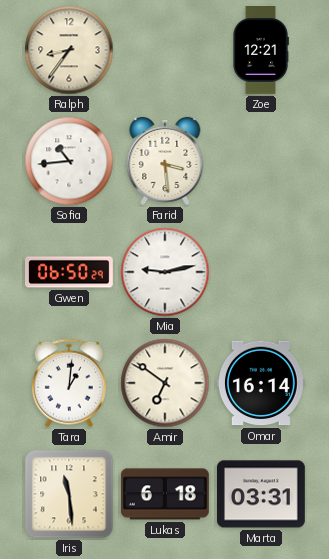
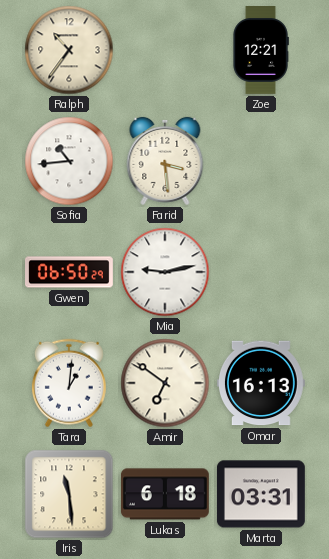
Ralph: 8:36 -> 10:36 (69, 50)
Omar: 16:14 -> 16:13 (261, 383)
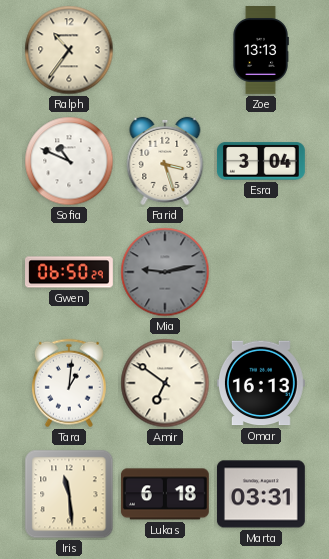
Zoe: 12:21 -> 13:13 (261, 51)
Sofia: 10:44 -> 10:49 (69, 161)
Farid: 3:29 -> 3:27 (165, 161)
Esra: none -> 3:04 (261, 161)
Mia dial: white -> grey (165, 272)
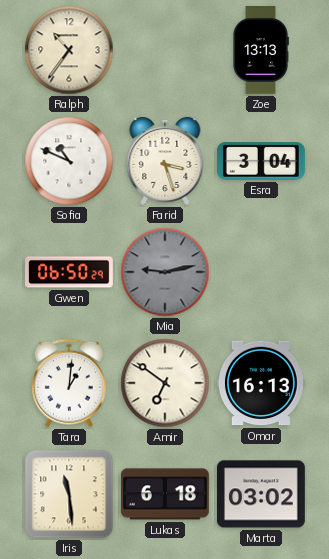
Marta: 03:31 -> 03:02 (261, 494)
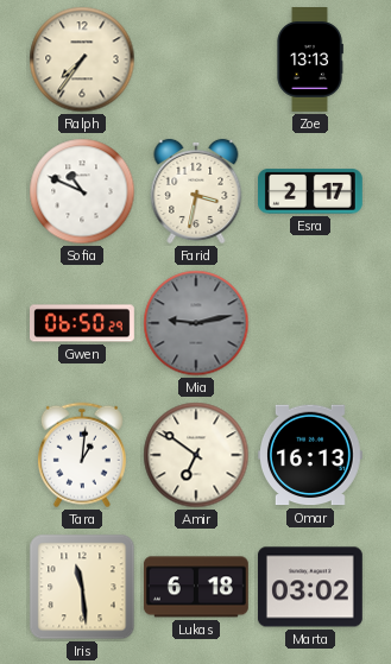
Ralph: 10:36 -> 7:36 (82, 59)
Farid: 3:27 -> 3:32 (196, 191)
Esra: 3:04 -> 2:17 (310, 191)
